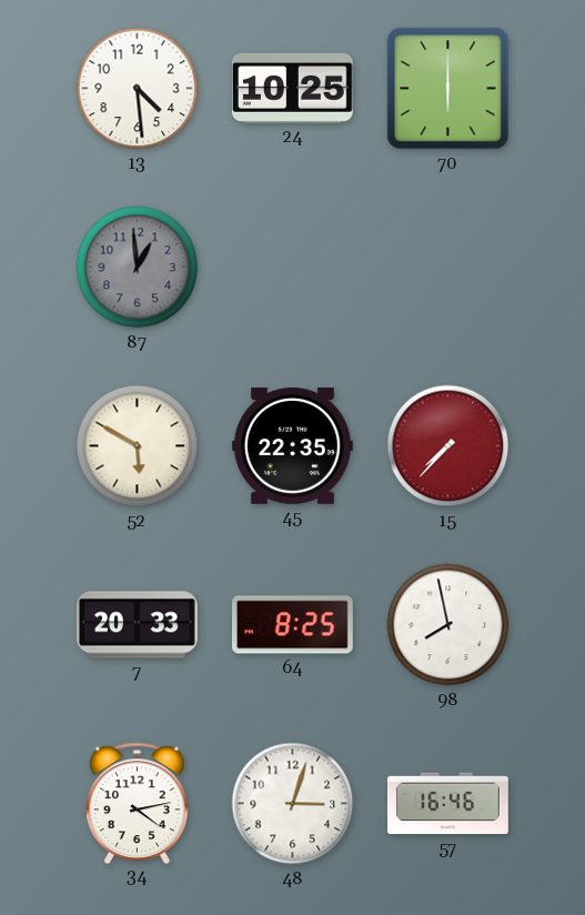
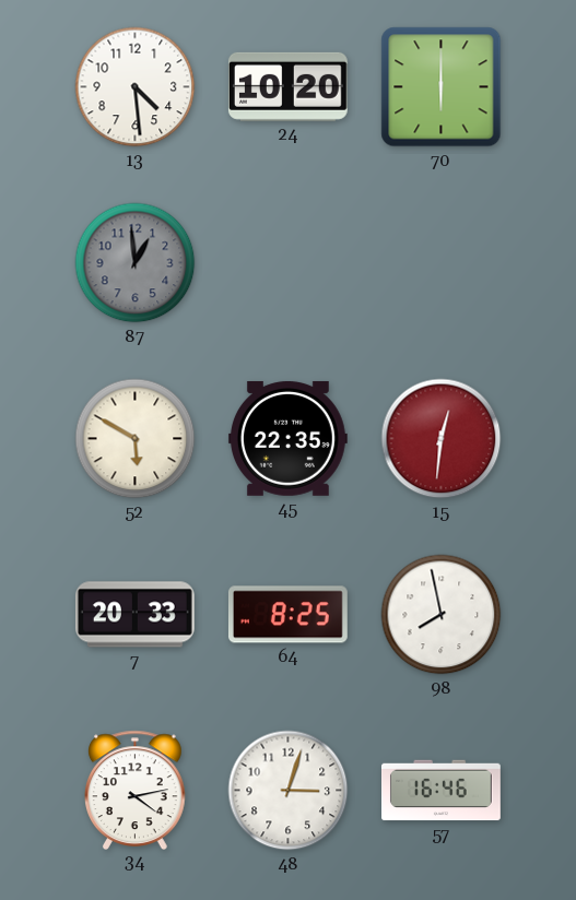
24: 10:25 -> 10:20 (287, 86)
15: 7:37 -> 12:31 (442, 439)
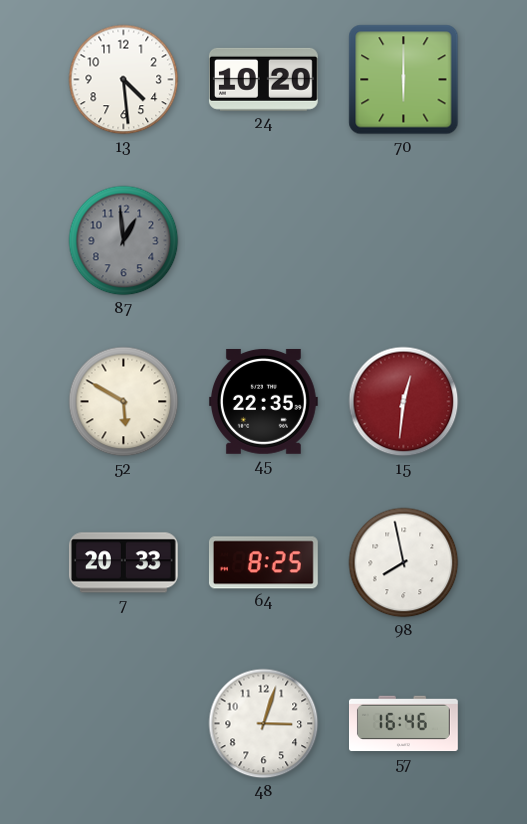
34: 4:13 -> none (136, 790)
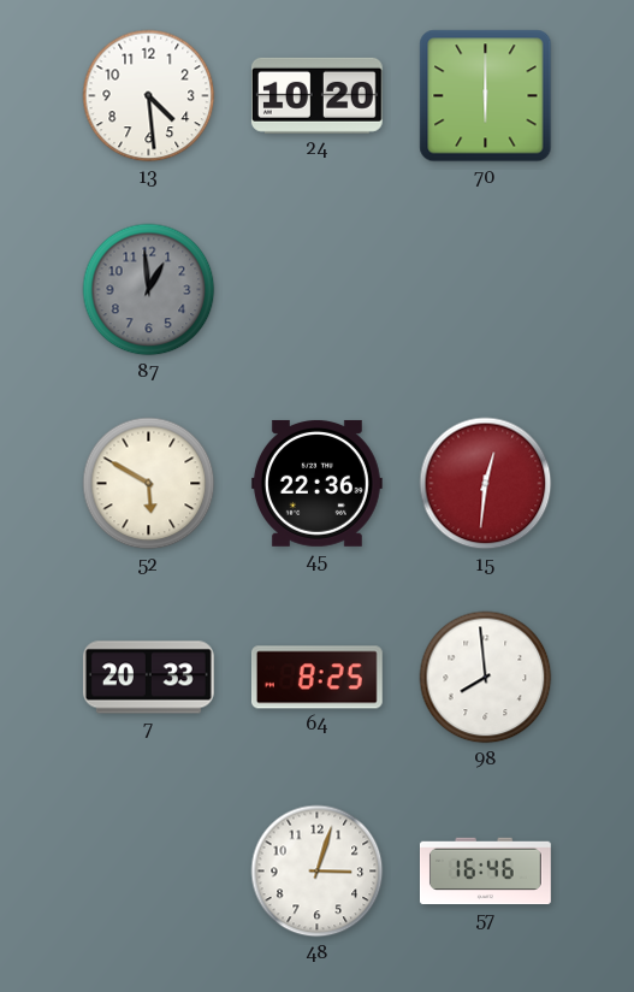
45: 22:35 -> 22:36 (316, 483)
98: 7:58 -> 7:59 (486, 678)
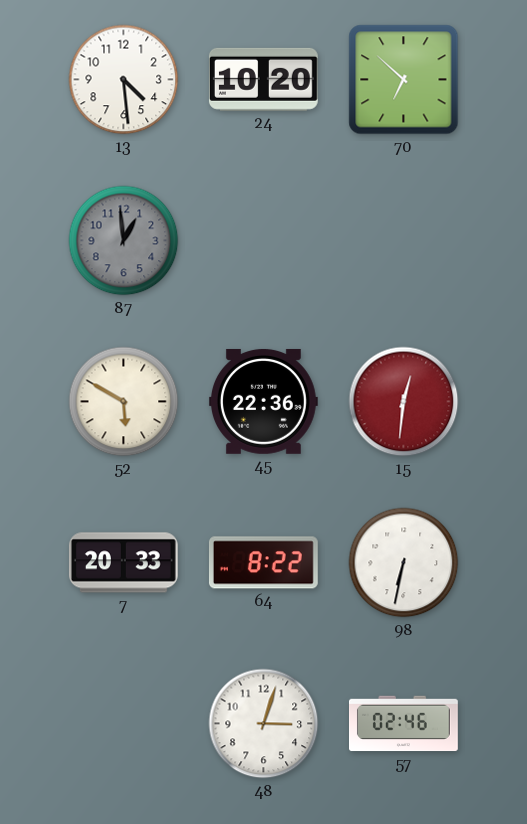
70: 6:00 -> 6:52 (404, 80)
64: 8:25 -> 8:22 (263, 563)
98: 7:59 -> 6:32 (404, 563)
57: 16:46 -> 02:46 (404, 724)
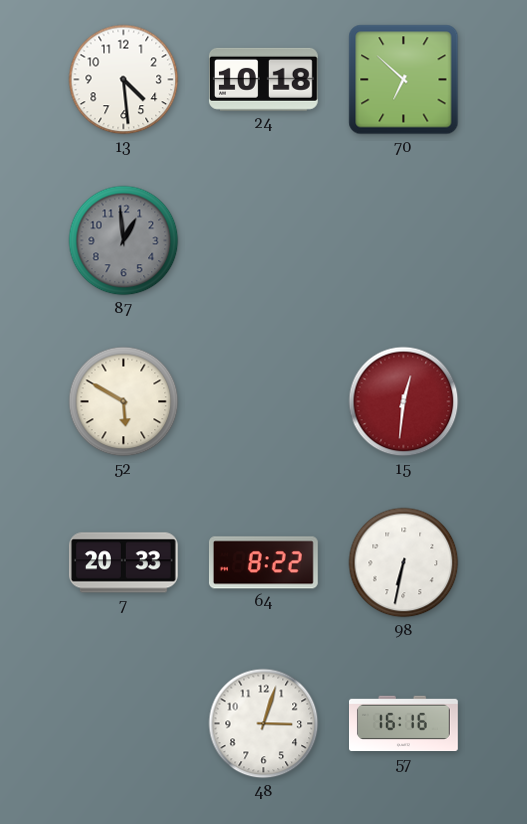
24: 10:20 -> 10:18 (263, 79)
45: 22:36 -> none (263, 401)
57: 02:46 -> 16:16 (404, 724)
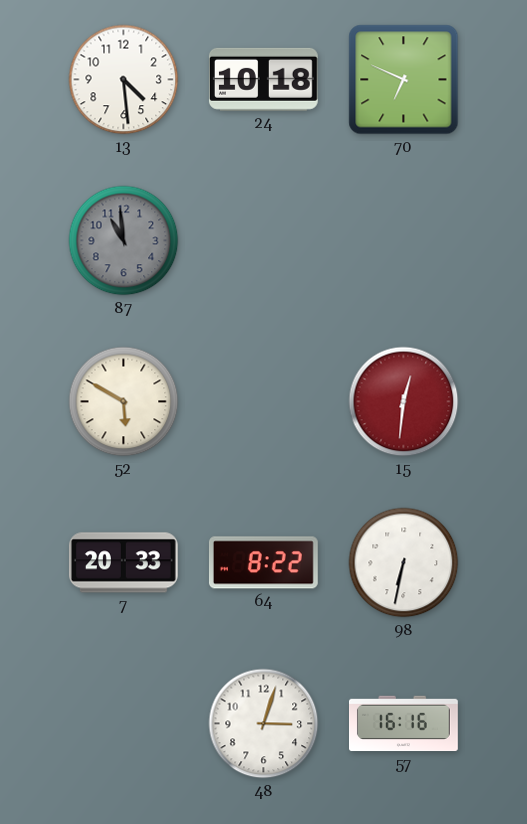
70: 6:52 -> 6:49 (404, 80)
87: 12:59 -> 10:59 (124, 241)
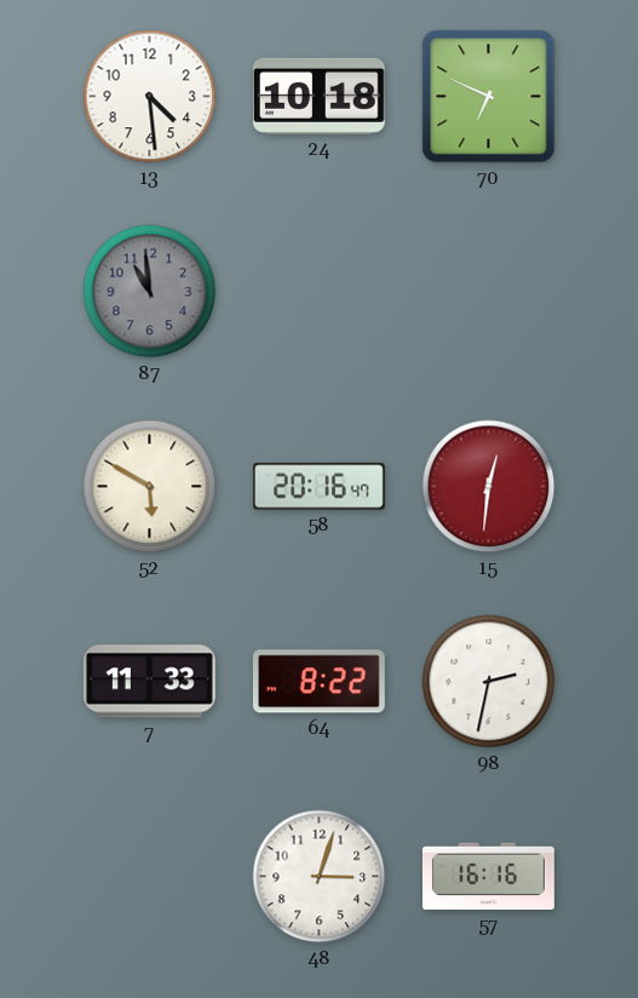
58: none -> 20:16 (318, 487)
7: 20:33 -> 11:33 (149, 682)
98: 6:32 -> 2:32 (489, 682)
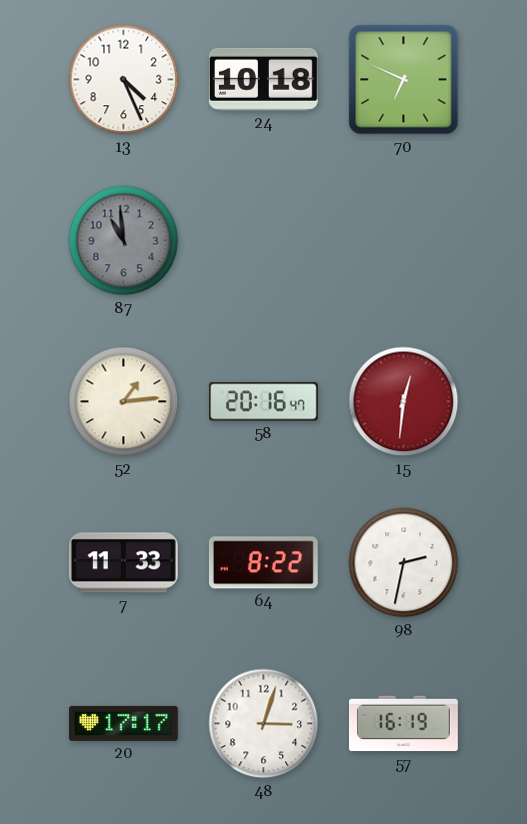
13: 4:29 -> 4:26 (124, 80)
52: 5:50 -> 1:14 (124, 402)
20: none -> 17:17 (123, 723)
57: 16:16 -> 16:19 (404, 724)
